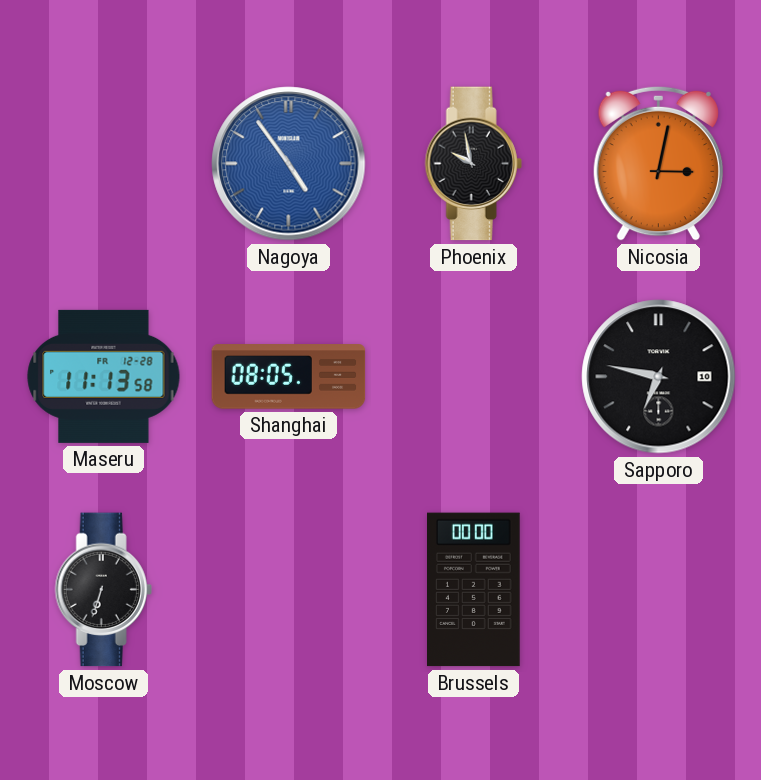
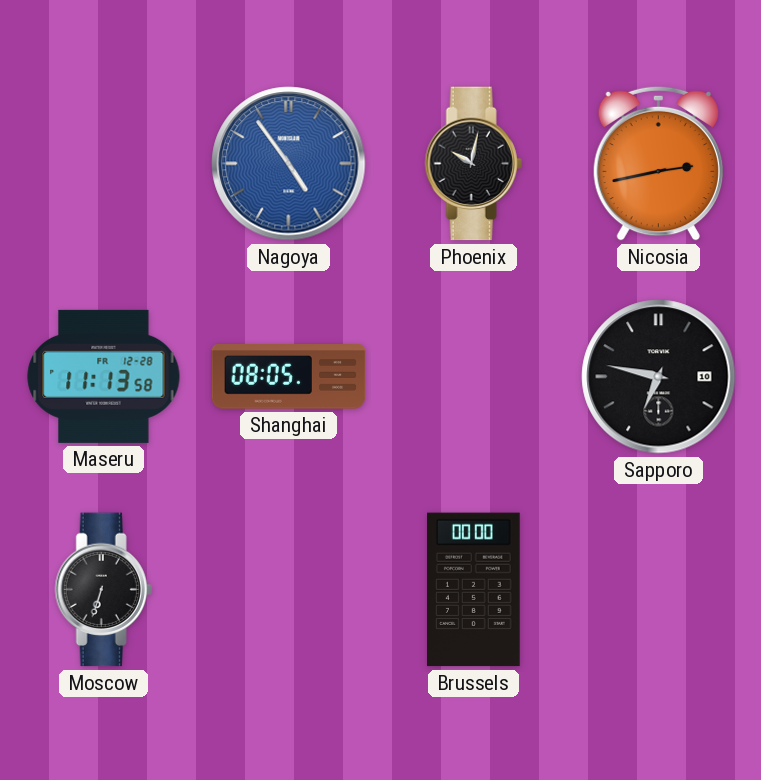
Phoenix: 9:58 -> 10:02 (473, 164)
Nicosia: 3:02 -> 2:43 (658, 163)
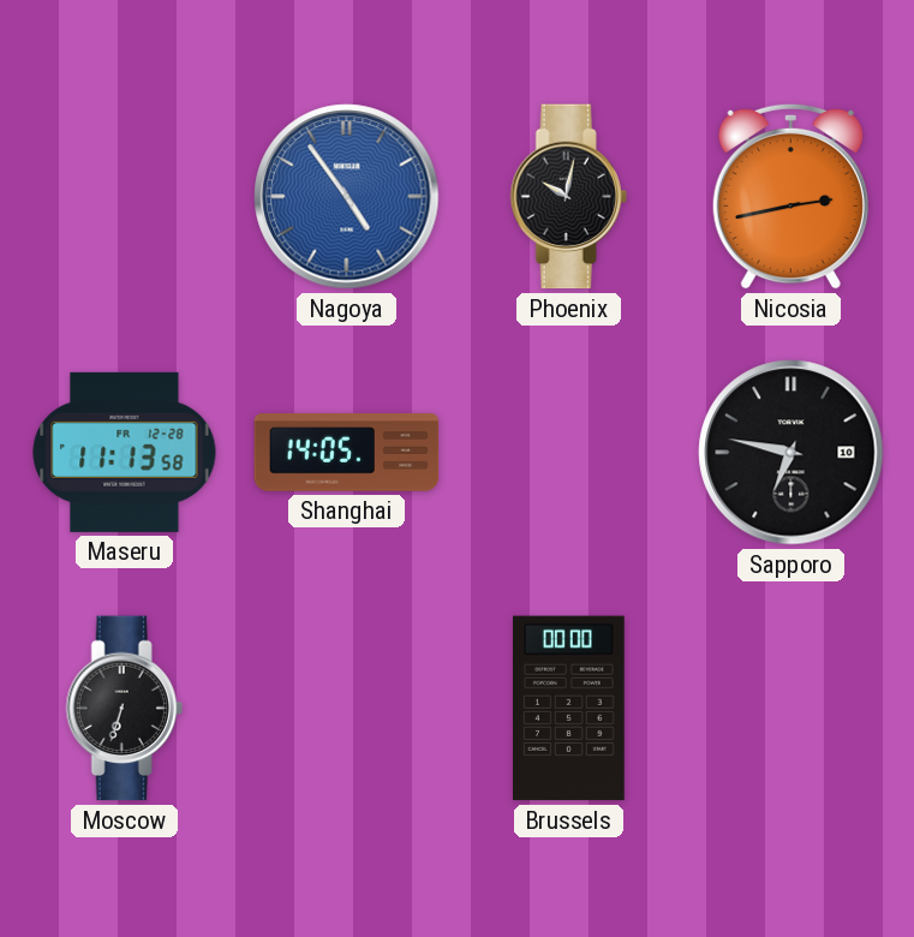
Shanghai: 08:05 -> 14:05 (347, 453)
